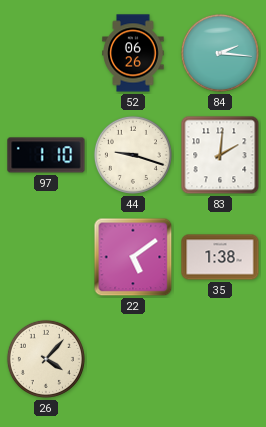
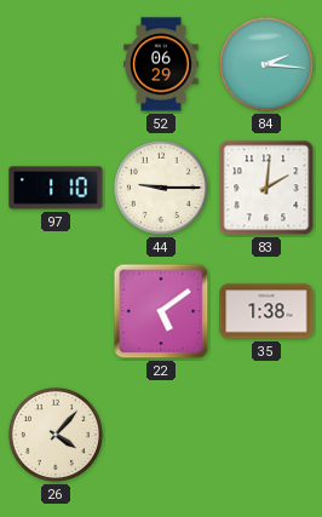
52: 06:26 -> 06:29 (161, 64)
44: 9:18 -> 9:15 (161, 188)
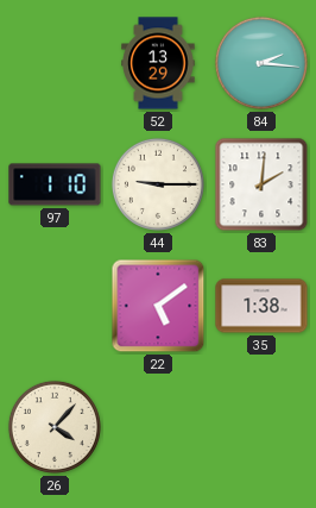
52: 06:29 -> 13:29 (158, 63)
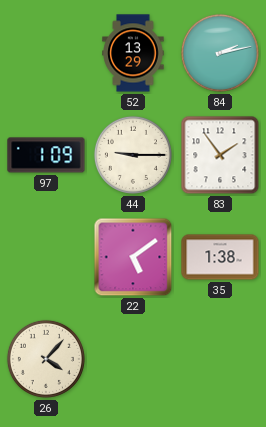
84: 2:16 -> 2:13 (220, 53)
97: 1:10 -> 1:09 (46, 155)
83: 2:01 -> 1:54 (220, 155)
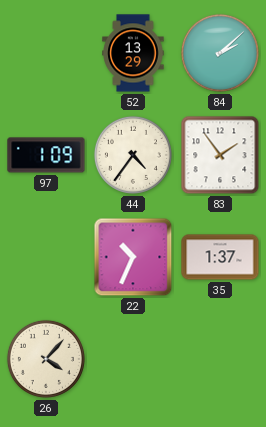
84: 2:13 -> 2:08 (220, 53)
44: 9:15 -> 4:36 (133, 155)
22: 5:09 -> 10:34 (133, 257)
35: 1:38 -> 1:37 (220, 257)
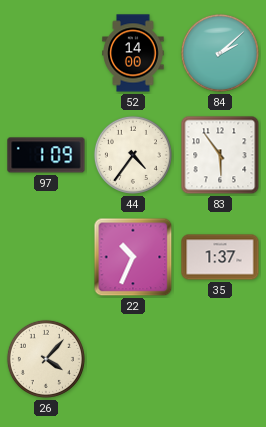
52: 13:29 -> 14:00 (133, 53)
83: 1:54 -> 5:54 (220, 155)
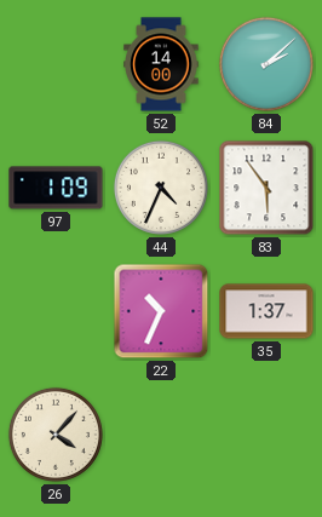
44: 4:36 -> 4:34 (161, 188)
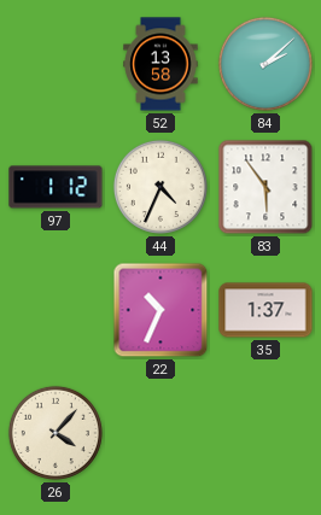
52: 14:00 -> 13:58 (160, 64)
97: 1:09 -> 1:12 (56, 187)
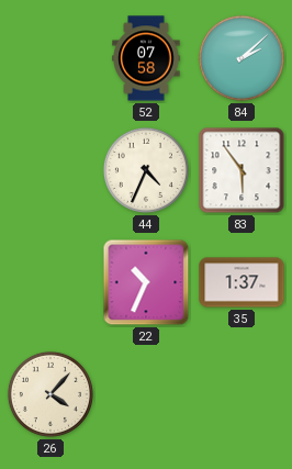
52: 13:58 -> 07:58 (146, 58)
97: 1:12 -> none (56, 187)
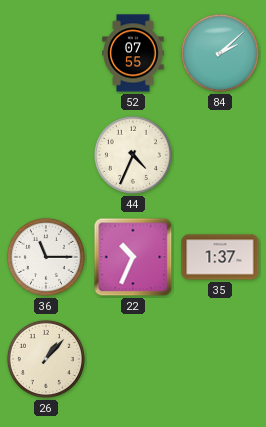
52: 07:58 -> 07:55 (133, 53)
83: 5:54 -> none (242, 170)
36: none -> 11:15 (46, 257)
26: 4:07 -> 1:07 (46, 359)
